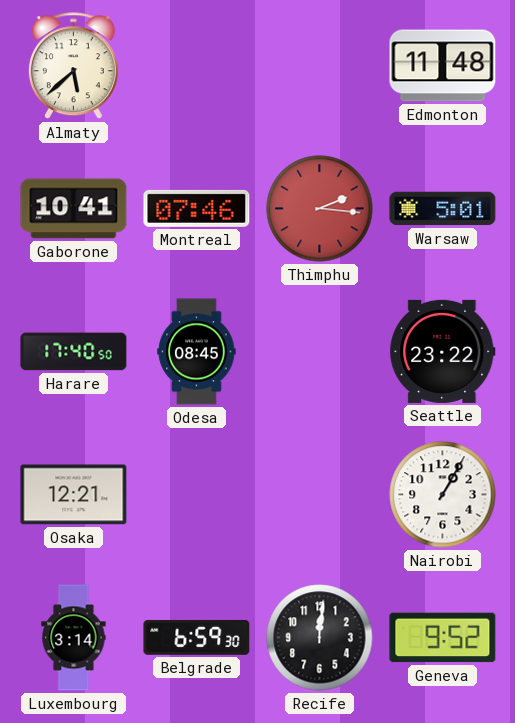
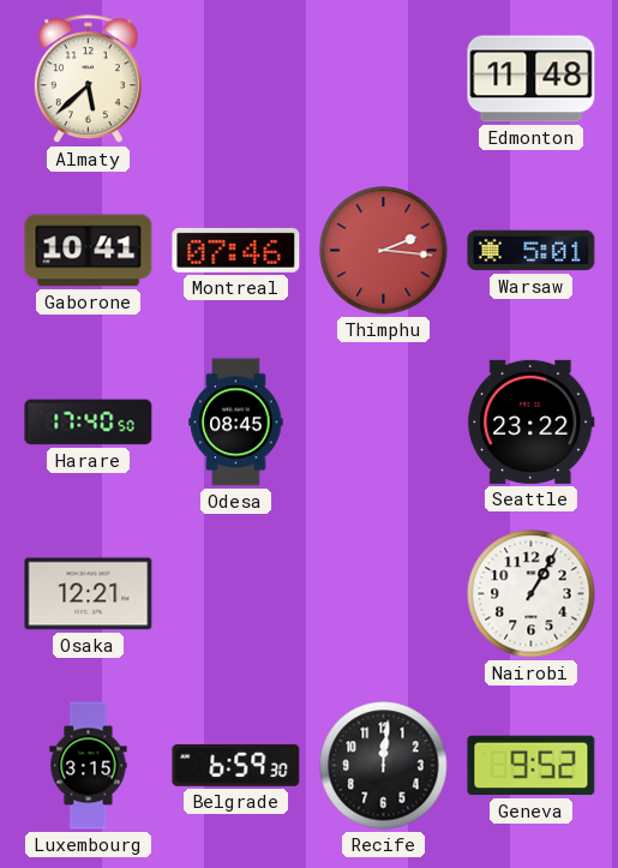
Luxembourg: 3:14 -> 3:15 (89, 766)
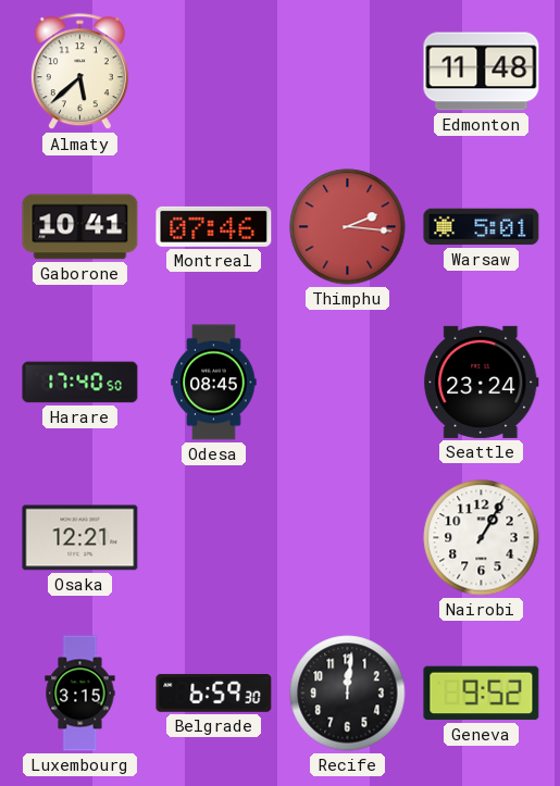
Seattle: 23:22 -> 23:24 (482, 382)
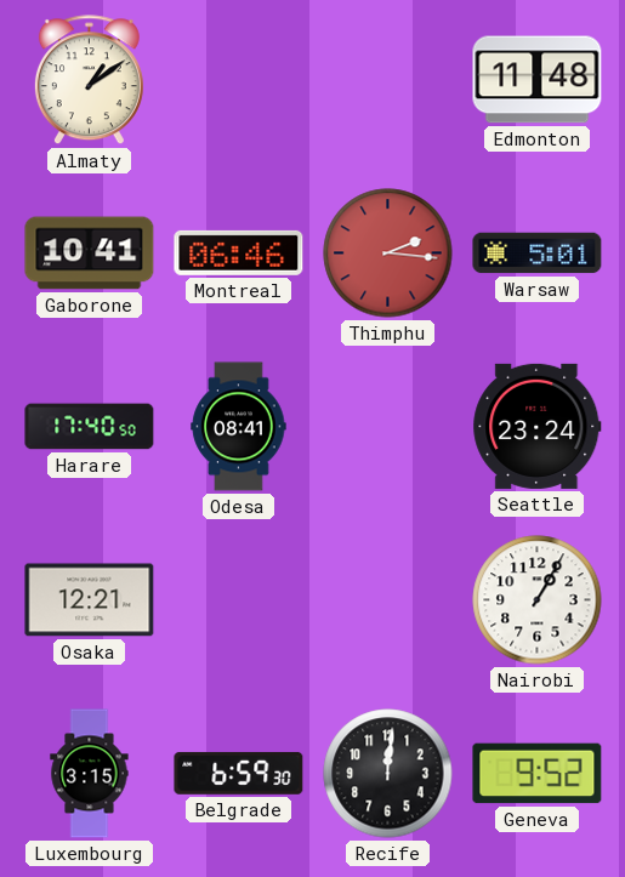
Almaty: 5:38 -> 1:09 (89, 80)
Montreal: 07:46 -> 06:46 (239, 252)
Odesa: 08:45 -> 08:41 (239, 427)
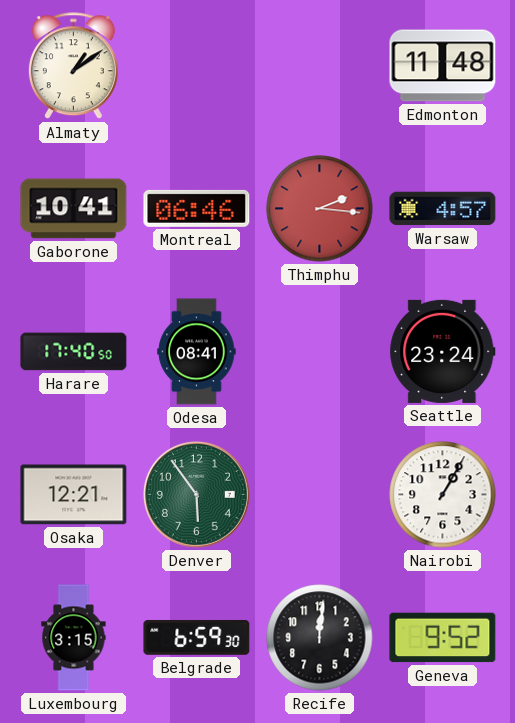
Warsaw: 5:01 -> 4:57 (443, 209)
Denver: none -> 5:54 (196, 494)
